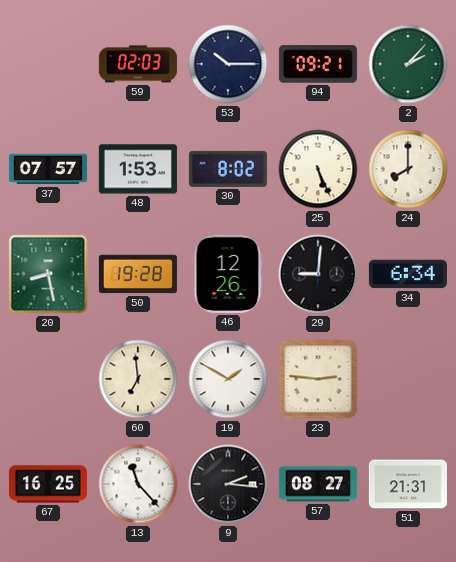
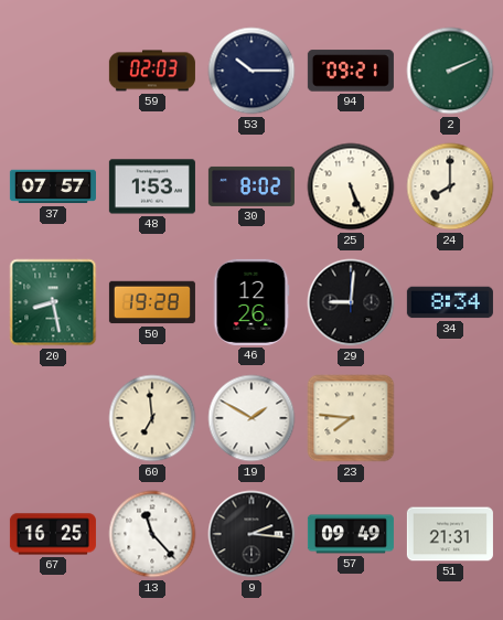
2: 2:07 -> 2:11 (450, 71)
34: 6:34 -> 8:34 (450, 302)
23: 2:46 -> 7:46 (351, 418)
57: 08:27 -> 09:49 (351, 534)
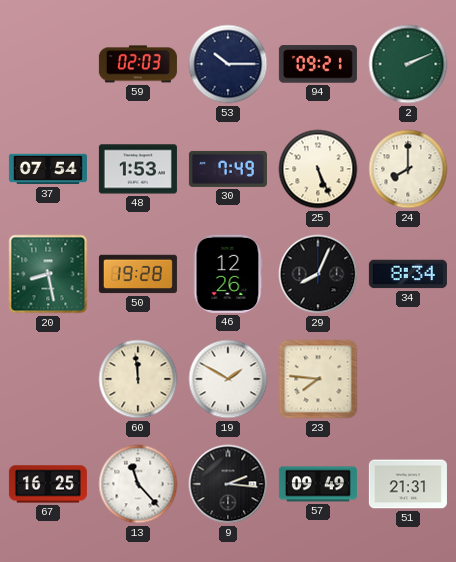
37: 07:57 -> 07:54 (48, 169)
30: 8:02 -> 7:49 (228, 169)
29: 9:01 -> 8:04 (318, 274)
60: 6:59 -> 11:59 (138, 379)
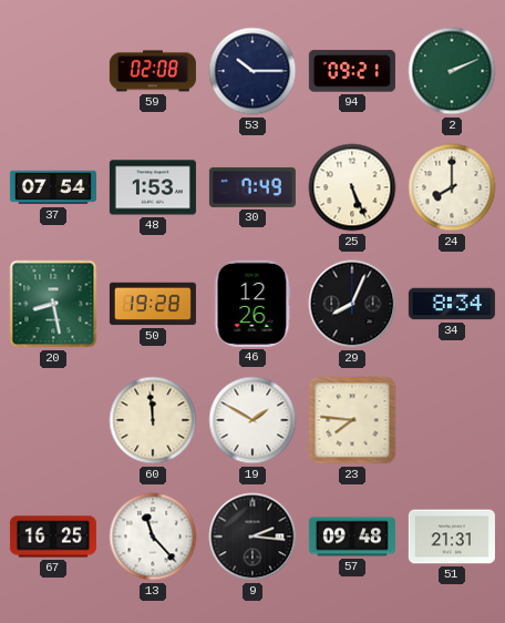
59: 02:03 -> 02:08 (153, 71)
57: 09:49 -> 09:48 (352, 537)
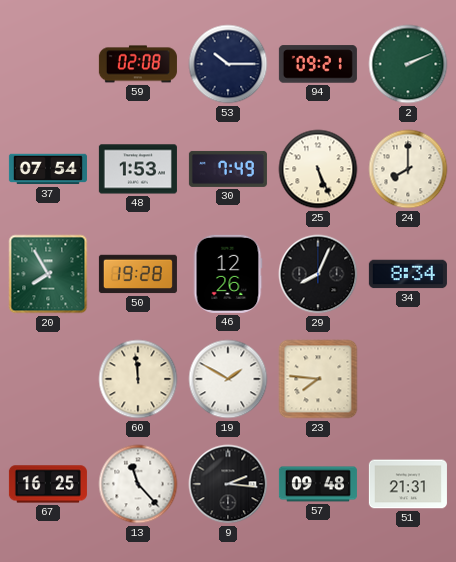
20: 8:28 -> 7:55 (48, 274)
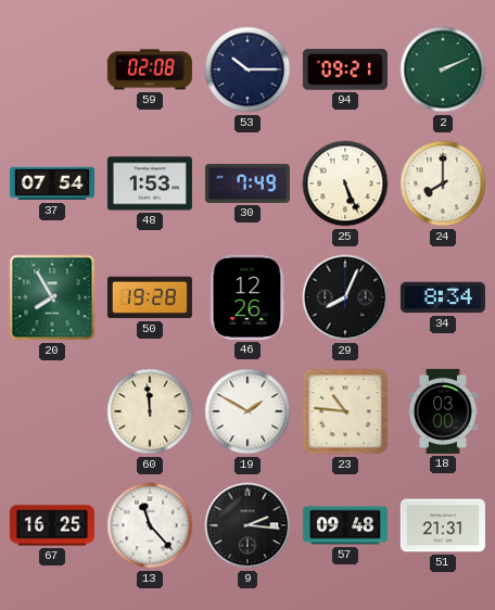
23: 7:46 -> 10:46 (345, 411)
18: none -> 03:00 (443, 411)
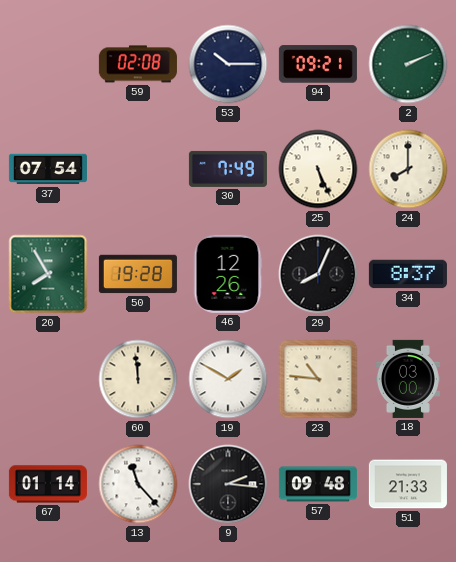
48: 1:53 -> none (150, 183)
34: 8:34 -> 8:37 (408, 274)
67: 16:25 -> 01:14 (48, 484)
51: 21:31 -> 21:33 (408, 484)
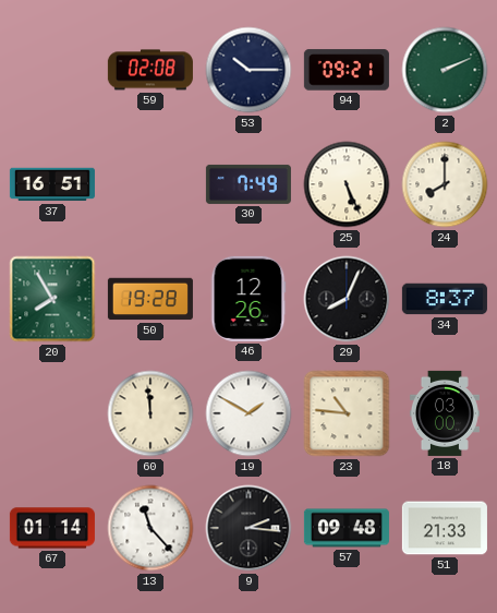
37: 07:54 -> 16:51 (52, 184)
